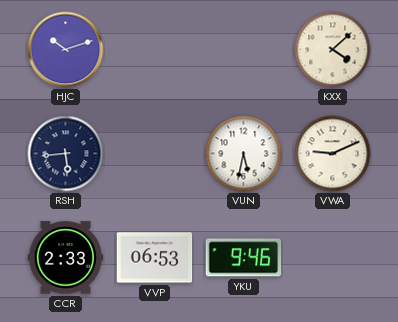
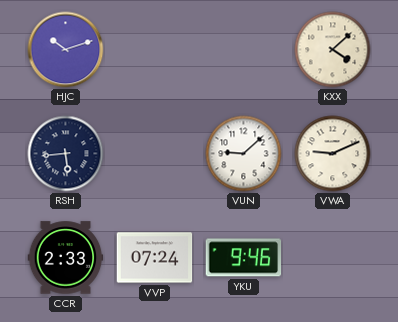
VUN: 5:32 -> 9:08 (244, 154)
VVP: 06:53 -> 07:24 (155, 258)
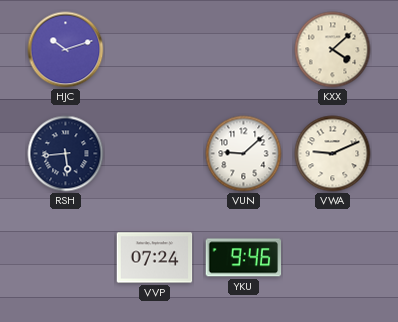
CCR: 2:33 -> none (66, 258)
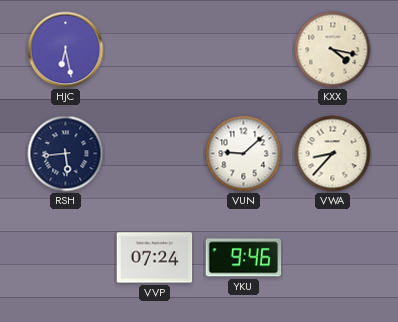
HJC: 10:12 -> 6:28 (66, 50)
KXX: 4:08 -> 4:17 (333, 50)
VWA: 9:11 -> 8:37 (333, 154)
